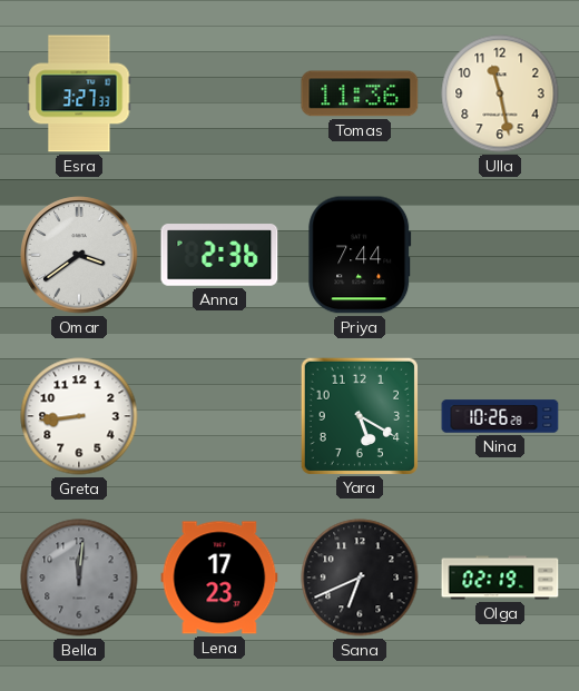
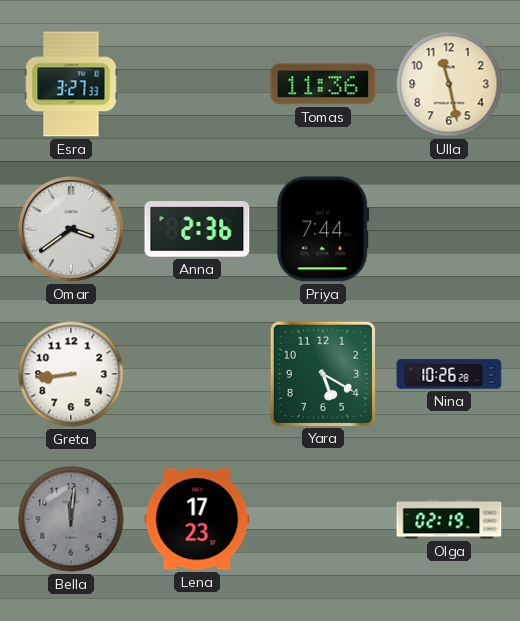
Sana: 6:41 -> none (360, 578)
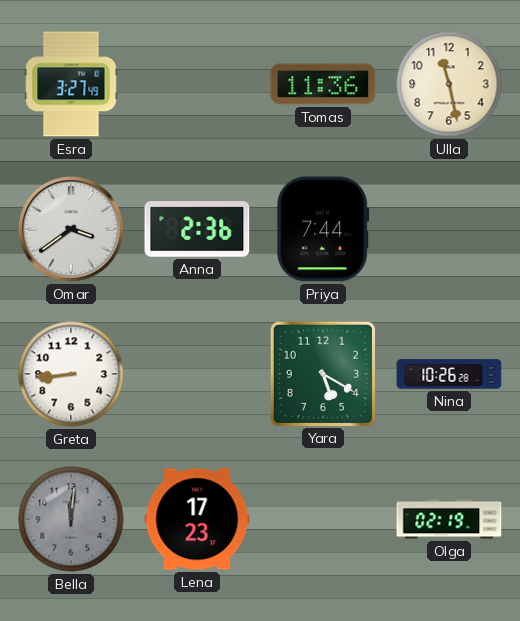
Esra: 3:27:33 -> 3:27:49 (71, 84)
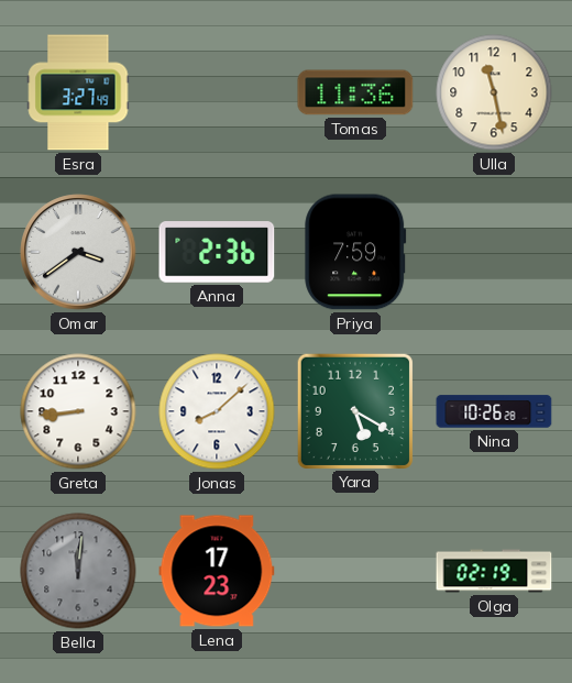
Priya: 7:44 -> 7:59 (355, 252)
Jonas: none -> 8:08 (217, 411)
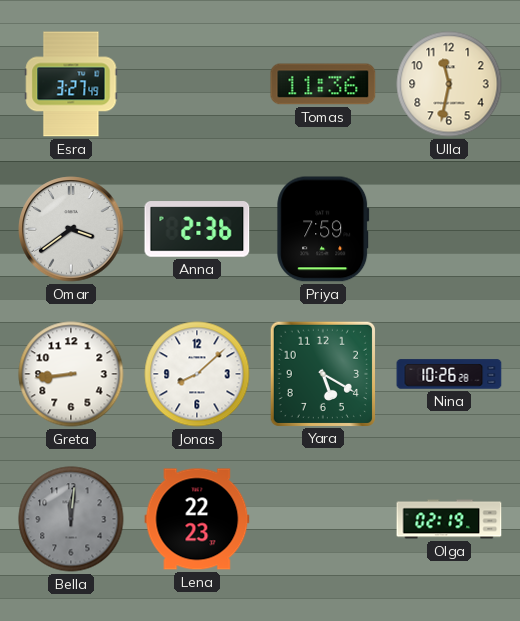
Ulla: 11:28 -> 11:32 (449, 84)
Lena: 17:23 -> 22:23 (197, 519)
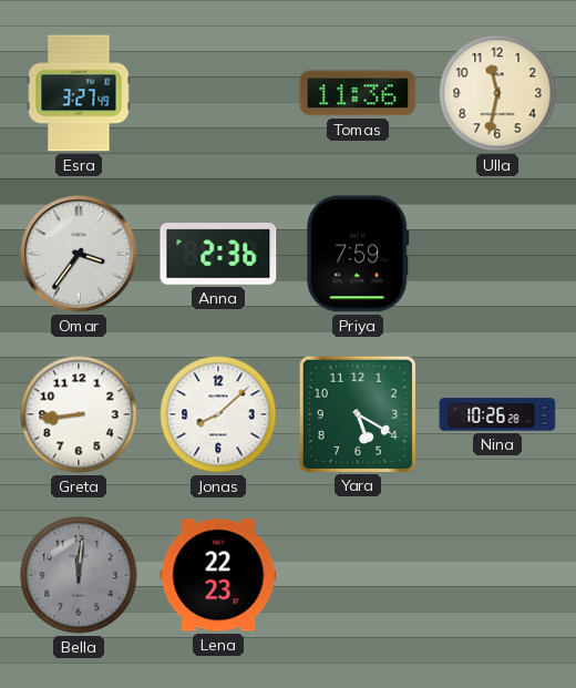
Omar: 3:39 -> 3:36 (79, 254)
Olga: 02:19 -> none (449, 519)
